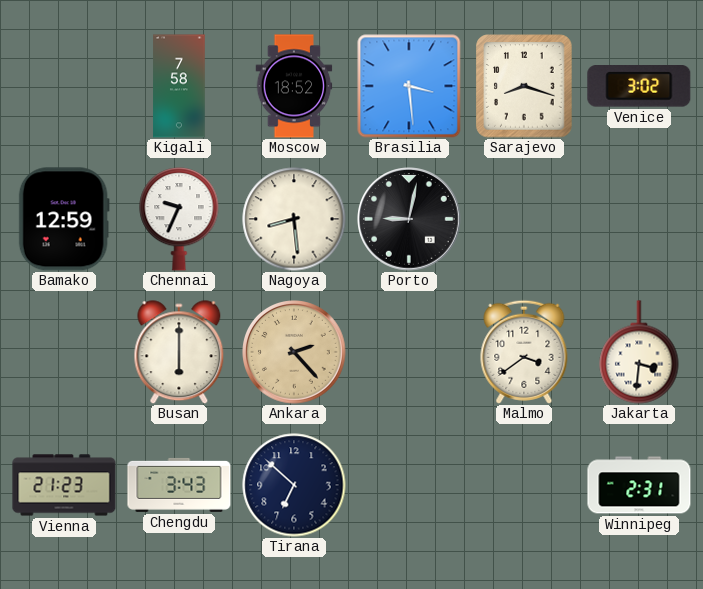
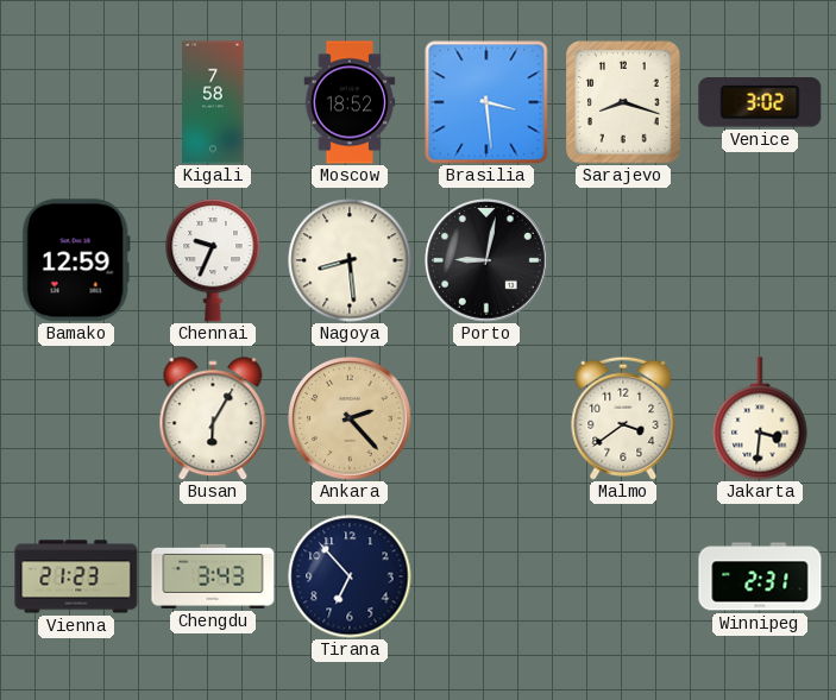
Busan: 6:00 -> 6:05 (213, 418)
Tirana: 6:52 -> 6:53 (350, 576)
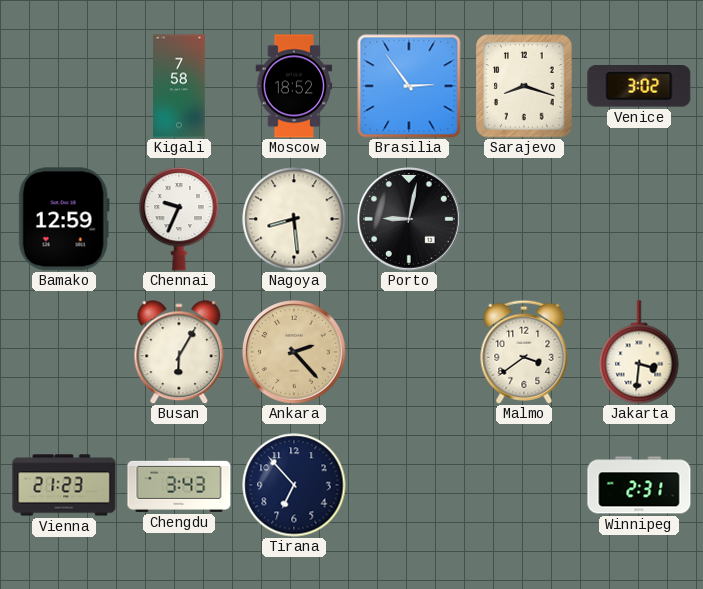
Brasilia: 3:29 -> 2:54 (409, 86)
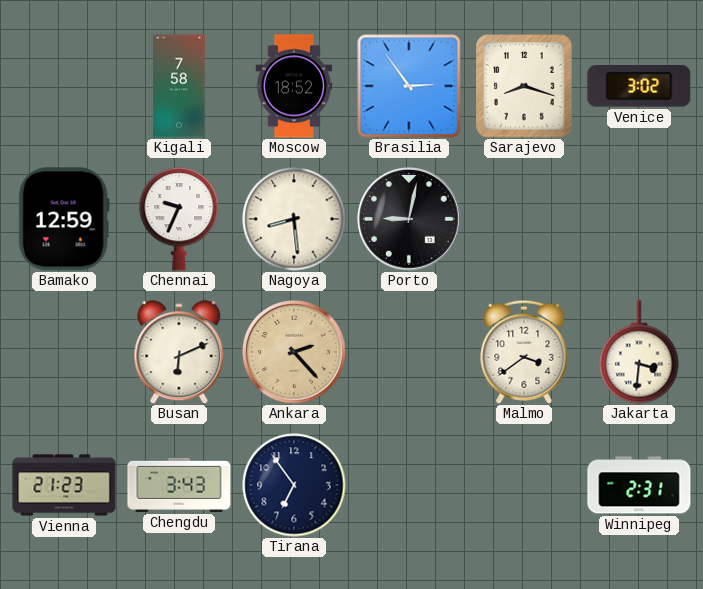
Busan: 6:05 -> 6:11 (179, 352)
Tirana: 6:53 -> 6:54 (294, 485)
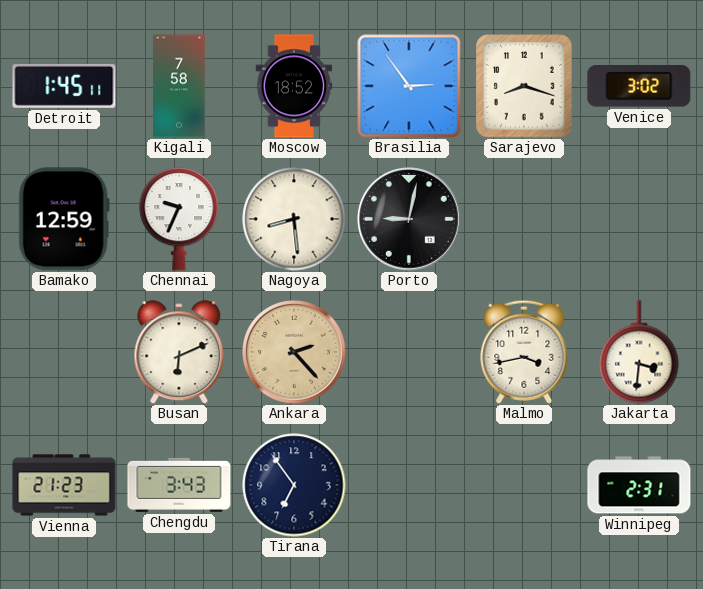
Detroit: none -> 1:45 (64, 86)
Malmo: 3:39 -> 3:43 (524, 352)
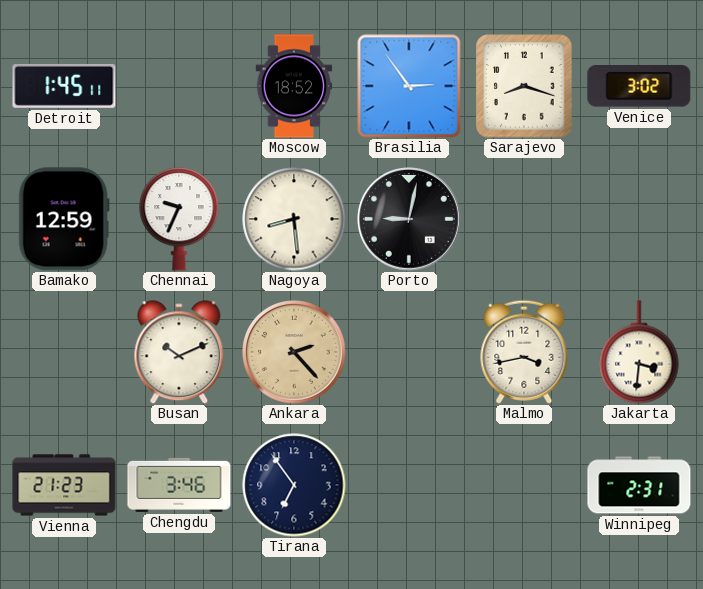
Kigali: 7:58 -> none (179, 86)
Busan: 6:11 -> 10:11 (179, 352)
Chengdu: 3:43 -> 3:46 (179, 485)
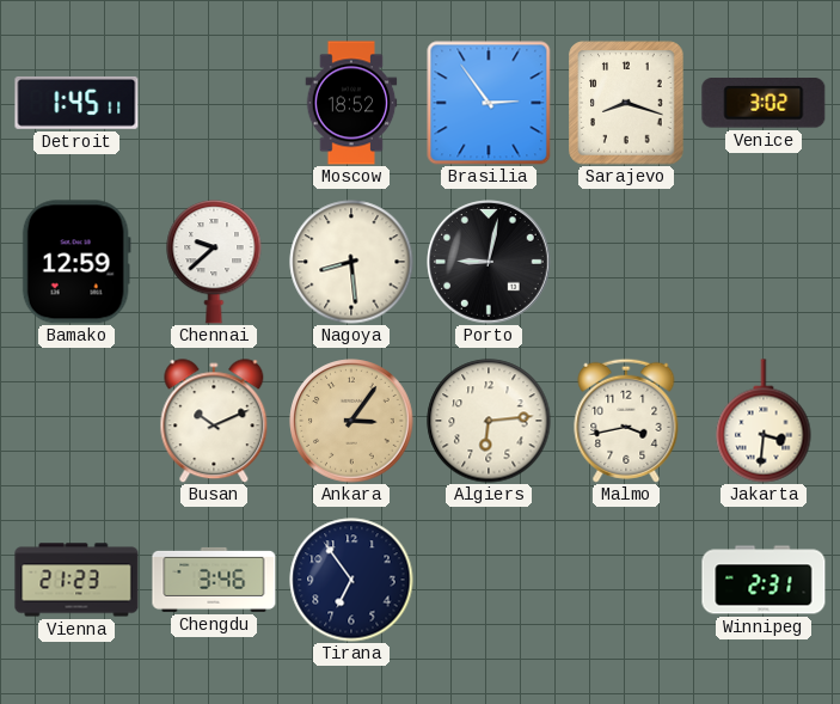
Chennai: 9:34 -> 9:38 (214, 263)
Ankara: 2:23 -> 3:06 (351, 421)
Algiers: none -> 6:14 (489, 421)
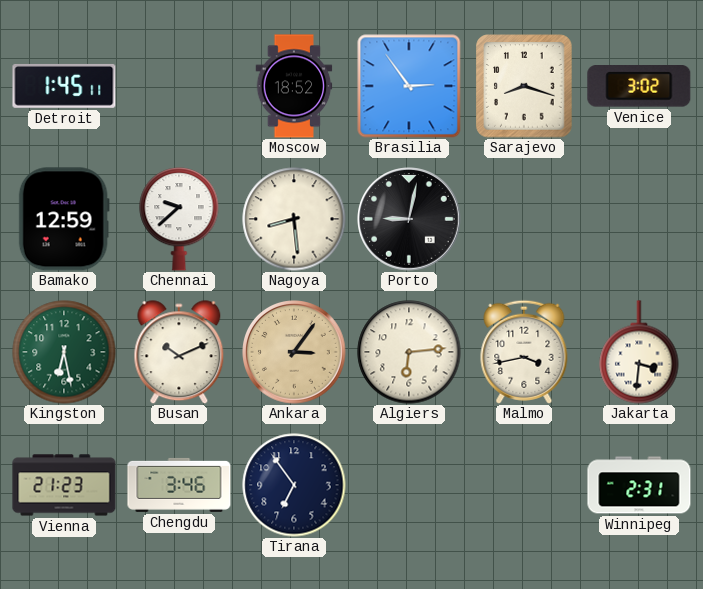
Kingston: none -> 6:28 (64, 352)
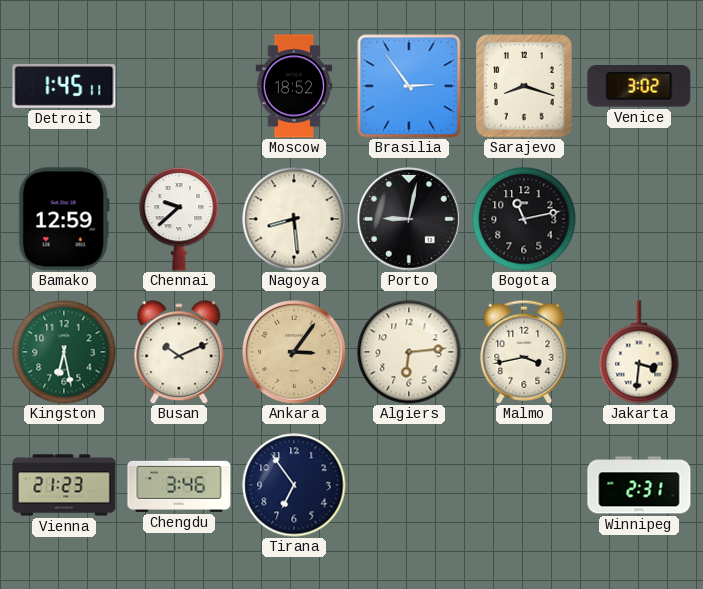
Bogota: none -> 11:13 (524, 219)
